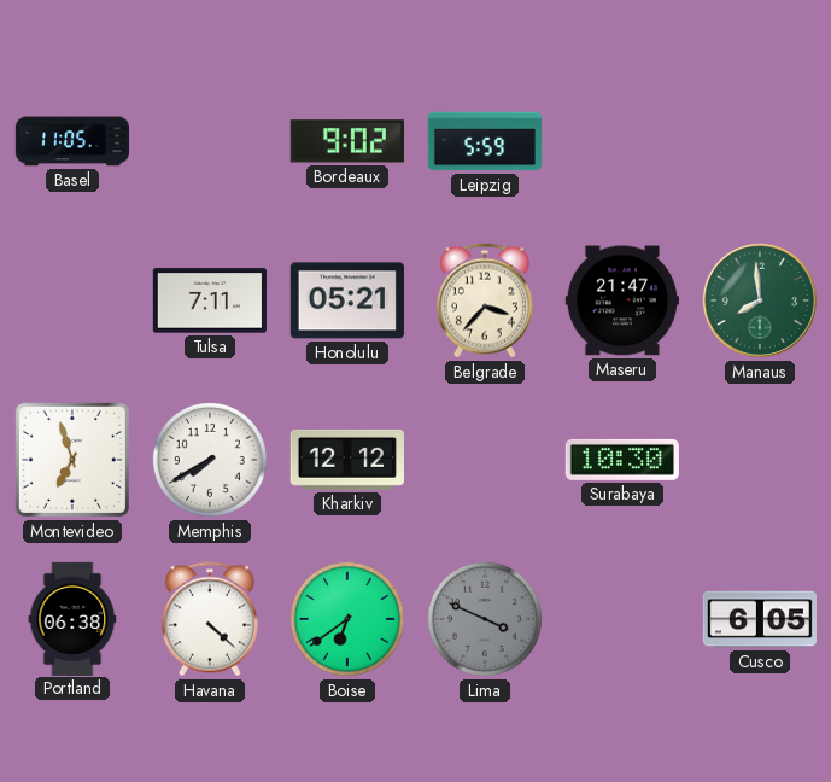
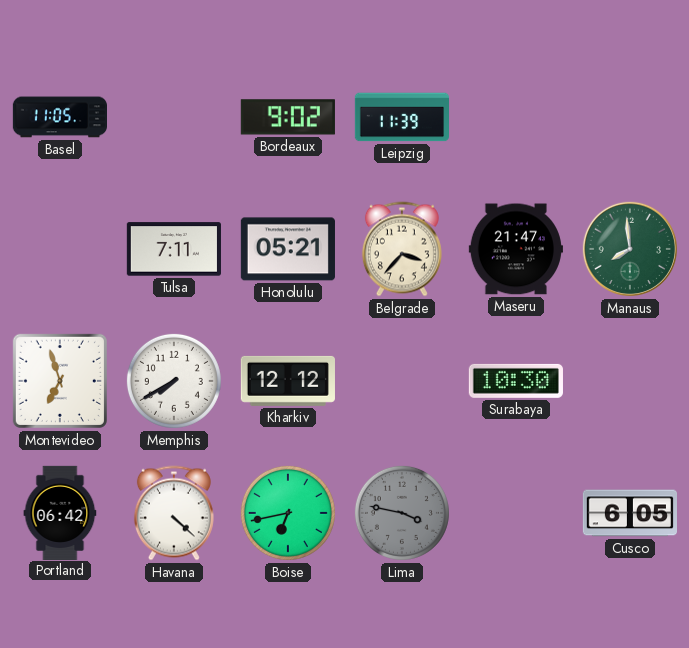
Leipzig: 5:59 -> 11:39 (401, 117)
Portland: 06:38 -> 06:42 (60, 512)
Boise: 6:39 -> 6:43 (288, 513)
Lima: 3:49 -> 3:47 (402, 513)
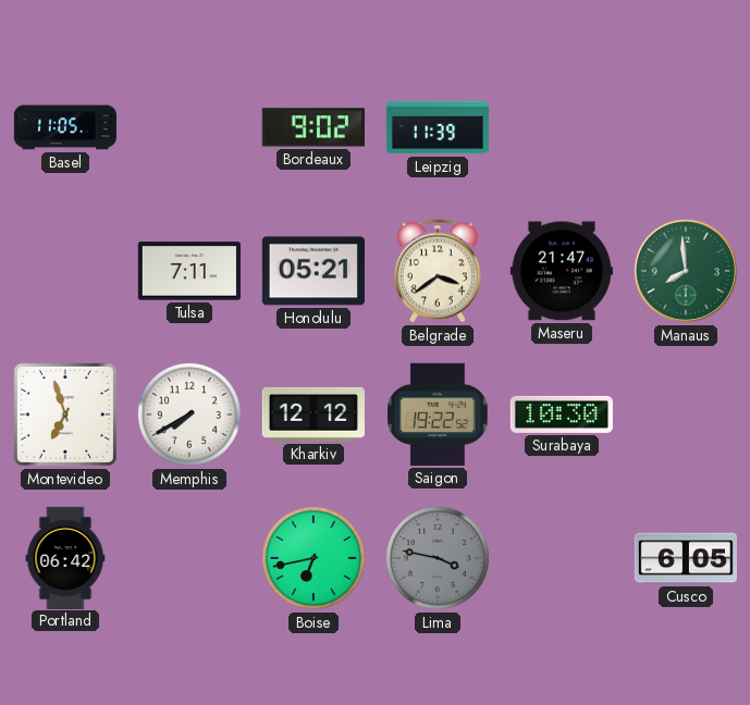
Belgrade: 3:37 -> 3:39 (438, 271)
Saigon: none -> 19:22 (438, 415)
Havana: 4:22 -> none (174, 513)
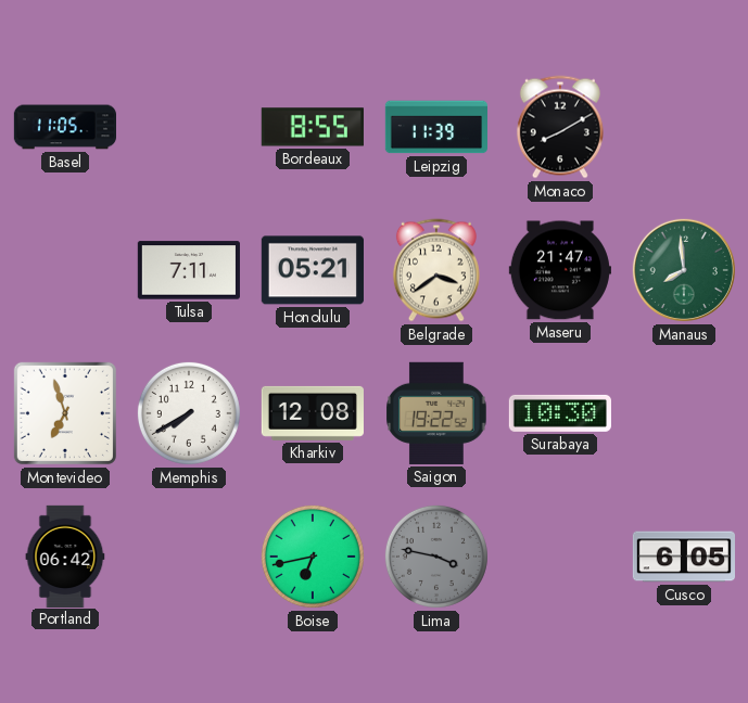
Bordeaux: 9:02 -> 8:55 (313, 127)
Monaco: none -> 8:10 (560, 127)
Kharkiv: 12:12 -> 12:08 (313, 413)
